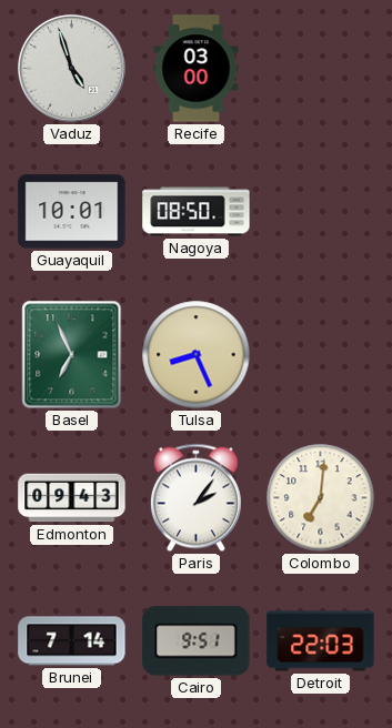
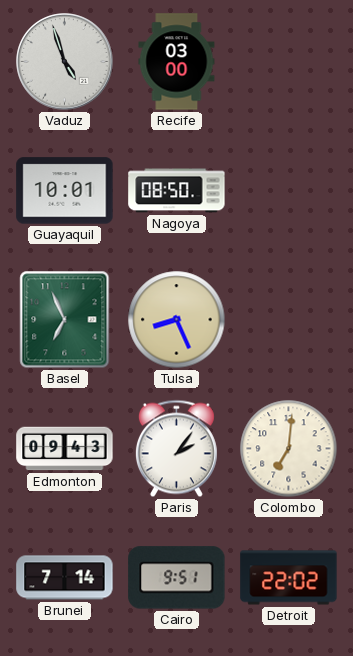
Detroit: 22:03 -> 22:02 (289, 578)
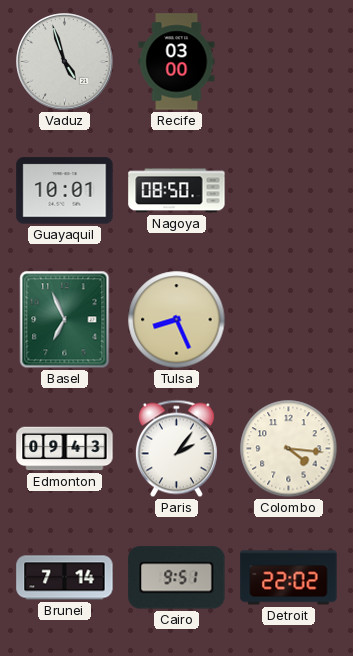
Colombo: 7:01 -> 4:16 (289, 449)
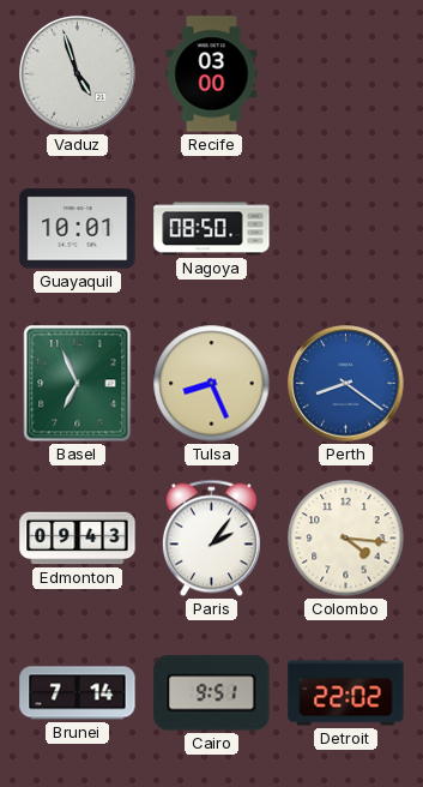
Perth: none -> 8:21 (346, 384)
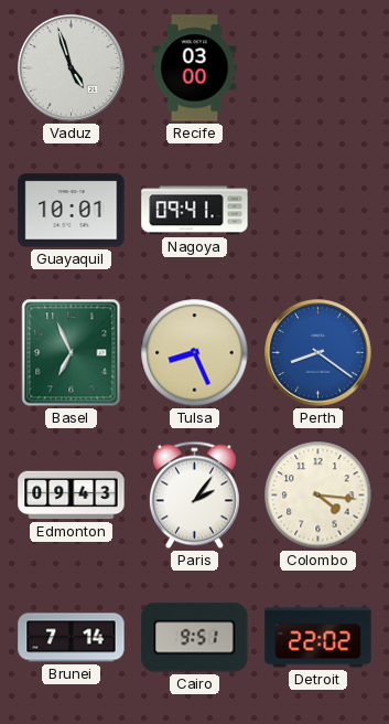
Nagoya: 08:50 -> 09:41 (195, 211)
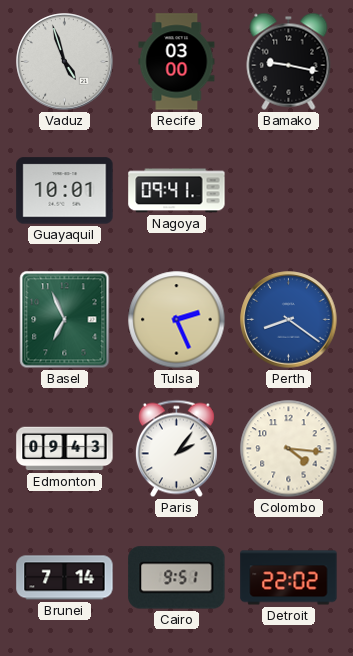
Bamako: none -> 9:17 (289, 61)
Tulsa: 8:26 -> 2:26 (177, 320)
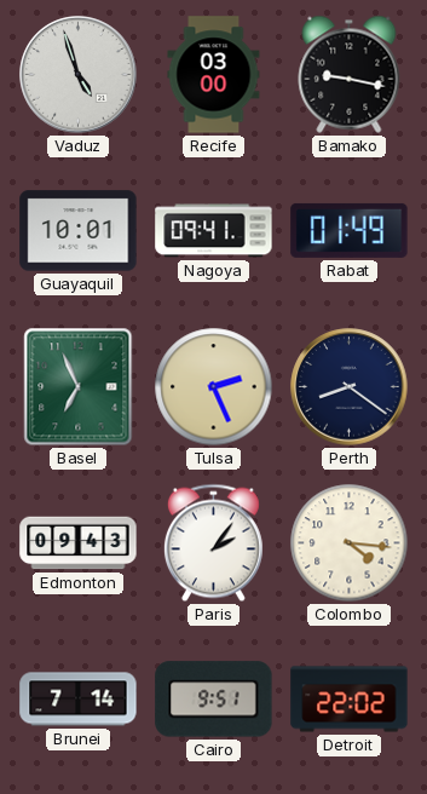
Rabat: none -> 01:49 (350, 230)
Perth dial: blue -> navy (350, 387)
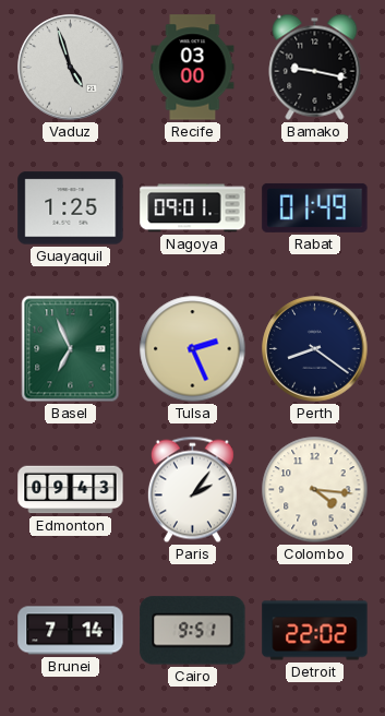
Guayaquil: 10:01 -> 1:25 (71, 208)
Nagoya: 09:41 -> 09:01 (193, 208)
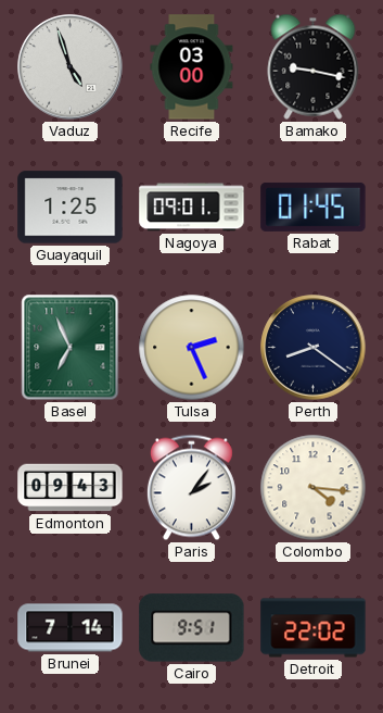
Rabat: 01:49 -> 01:45 (314, 207)
